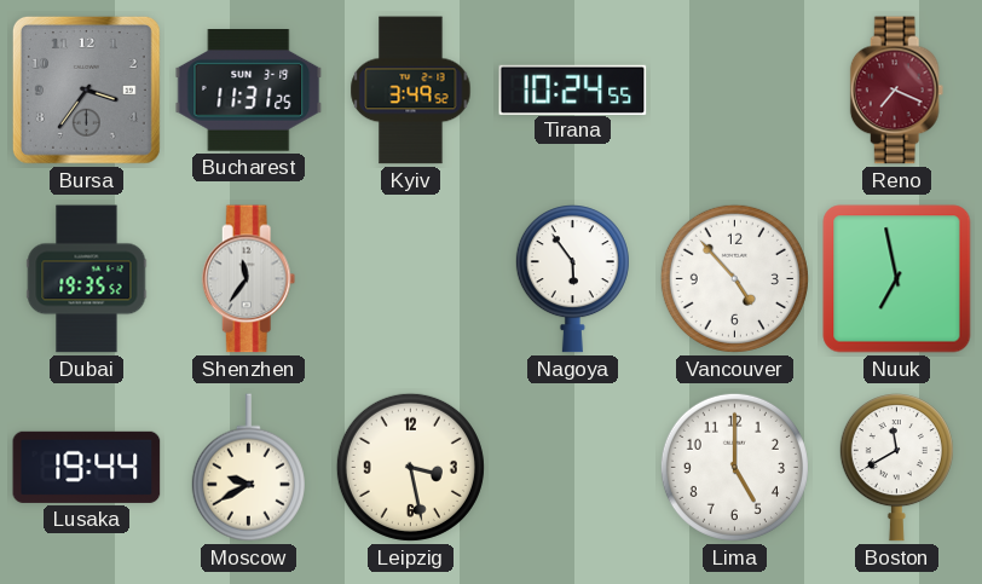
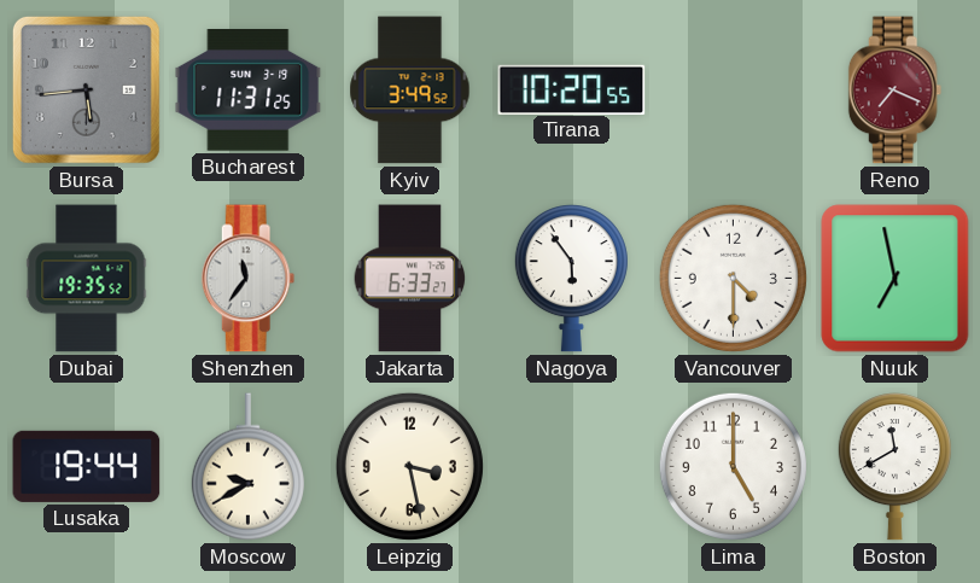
Bursa: 3:36 -> 5:44 (86, 89)
Tirana: 10:24 -> 10:20 (572, 89)
Jakarta: none -> 6:33 (410, 279)
Vancouver: 4:53 -> 4:30 (733, 278)
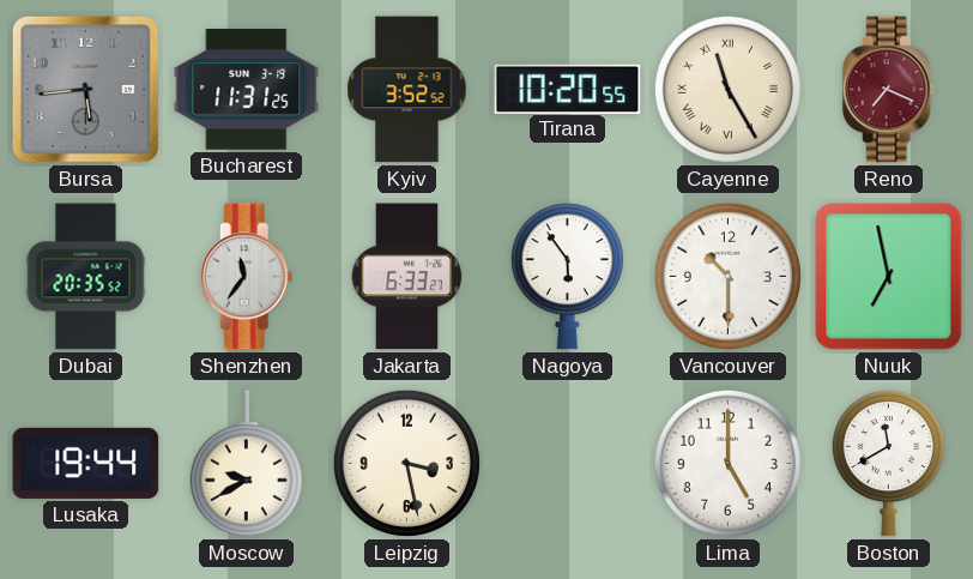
Kyiv: 3:49 -> 3:52 (407, 90)
Cayenne: none -> 11:25 (727, 89)
Dubai: 19:35 -> 20:35 (86, 277)
Vancouver: 4:30 -> 10:30 (727, 276)
